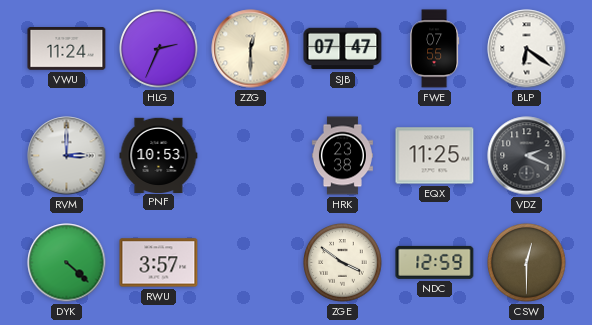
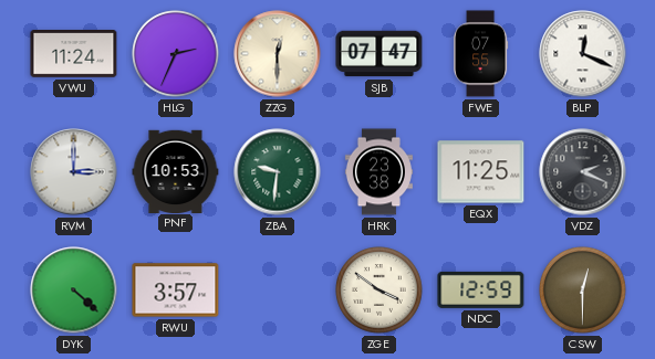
BLP: 6:21 -> 12:19 (583, 54)
ZBA: none -> 9:31 (278, 172)
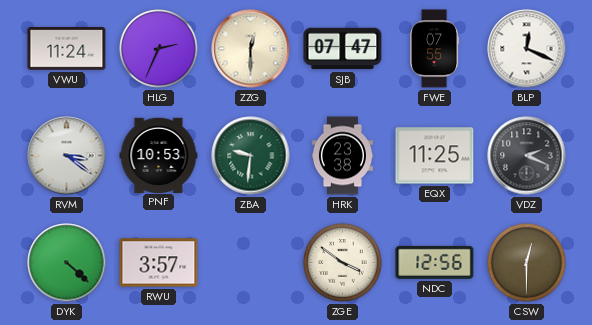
RVM: 3:00 -> 3:21 (67, 156)
NDC: 12:59 -> 12:56 (435, 262)
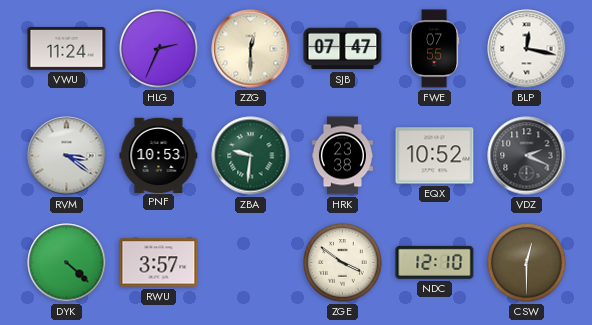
BLP: 12:19 -> 12:17 (527, 49)
EQX: 11:25 -> 10:52 (435, 156)
NDC: 12:56 -> 12:10 (435, 262)
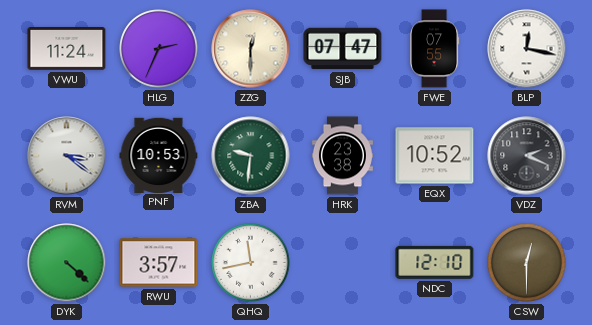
QHQ: none -> 11:43 (251, 263)
ZGE: 3:51 -> none (343, 263)
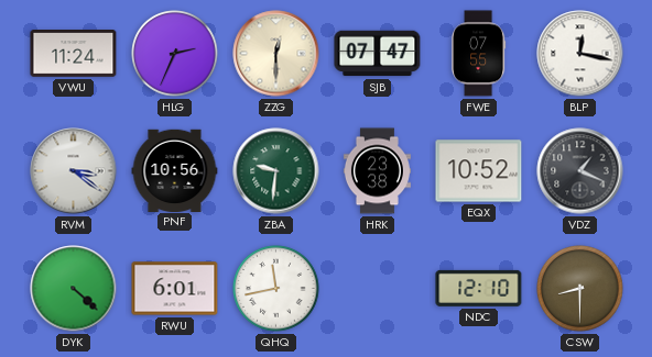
PNF: 10:53 -> 10:56 (175, 170)
VDZ: 2:19 -> 1:19 (580, 171)
RWU: 3:57 -> 6:01 (175, 289)
CSW: 12:30 -> 8:30 (580, 289)
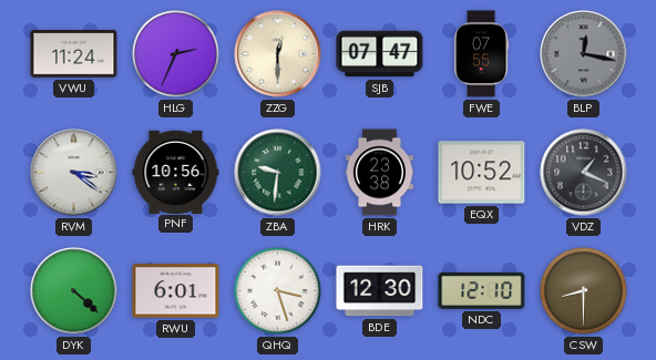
BLP dial: white -> grey (584, 54)
QHQ: 11:43 -> 3:27 (278, 291)
BDE: none -> 12:30 (380, 291)
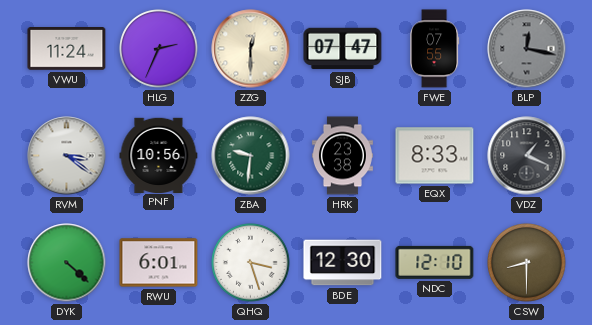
EQX: 10:52 -> 8:33 (435, 156)
